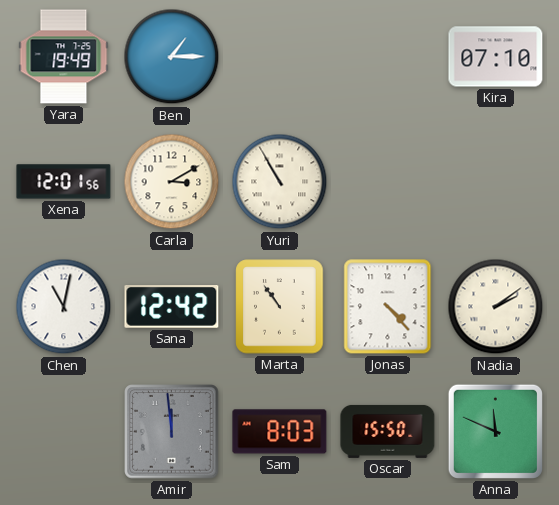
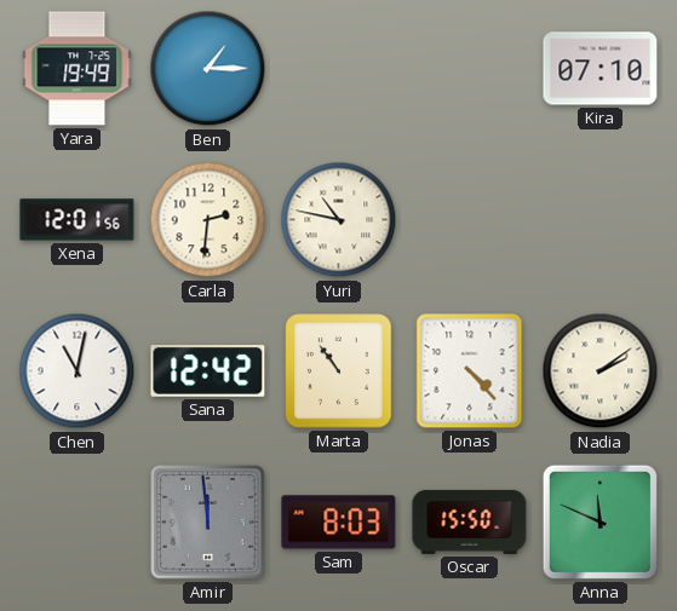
Carla: 3:10 -> 2:31 (208, 220)
Yuri: 10:55 -> 10:47 (339, 220)
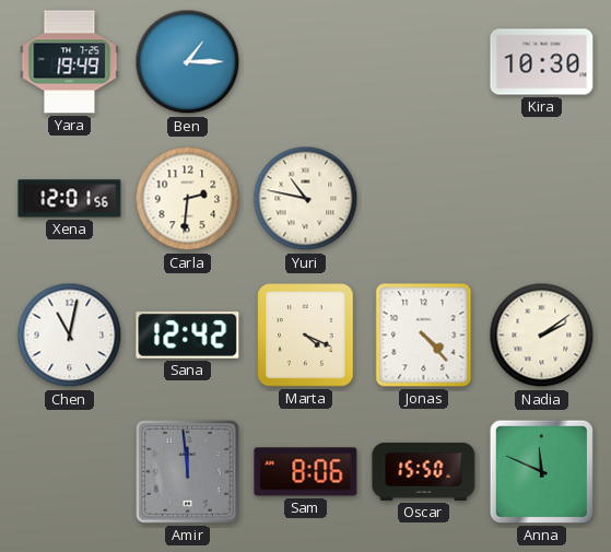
Kira: 07:10 -> 10:30 (542, 62)
Marta: 10:54 -> 4:19 (306, 336)
Sam: 8:03 -> 8:06 (306, 472)
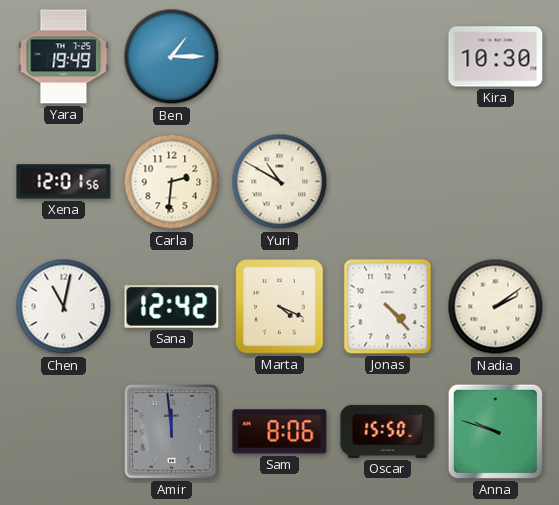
Yuri: 10:47 -> 10:50 (280, 182)
Anna: 11:49 -> 9:48 (495, 431)
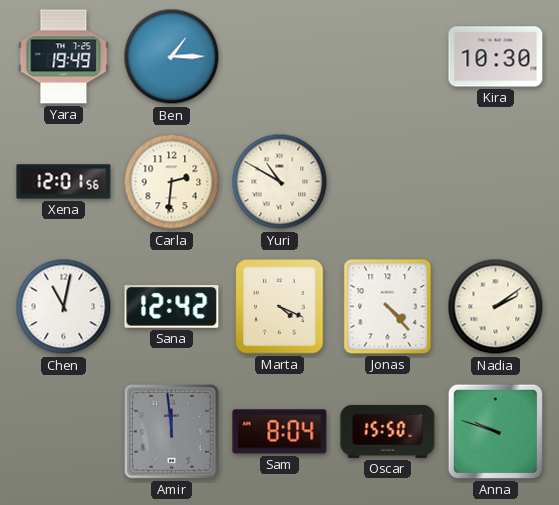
Sam: 8:06 -> 8:04 (280, 432)
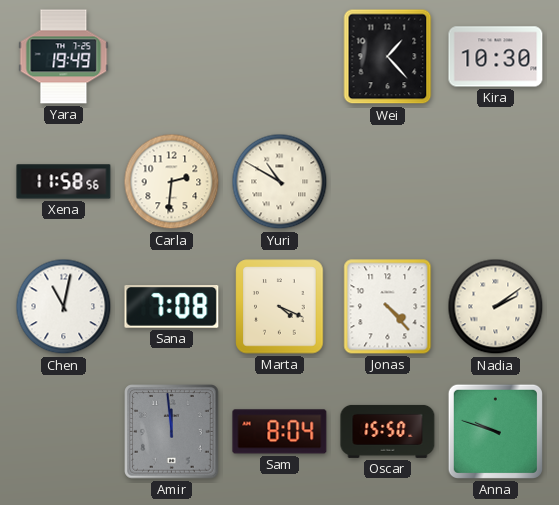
Ben: 1:15 -> none (172, 57)
Wei: none -> 1:23 (388, 57)
Xena: 12:01 -> 11:58 (64, 182)
Sana: 12:42 -> 7:08 (172, 307)
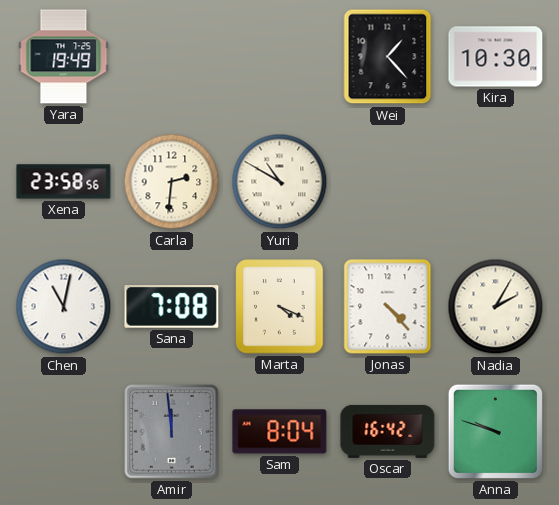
Xena: 11:58 -> 23:58 (64, 182)
Nadia: 2:09 -> 2:05 (496, 307)
Oscar: 15:50 -> 16:42 (388, 431)
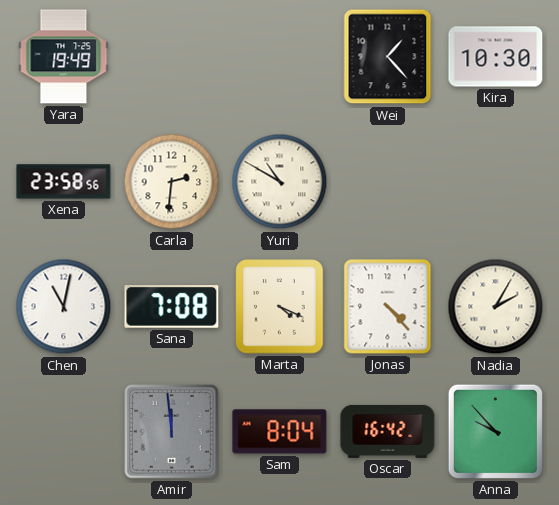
Anna: 9:48 -> 9:53 (495, 431)
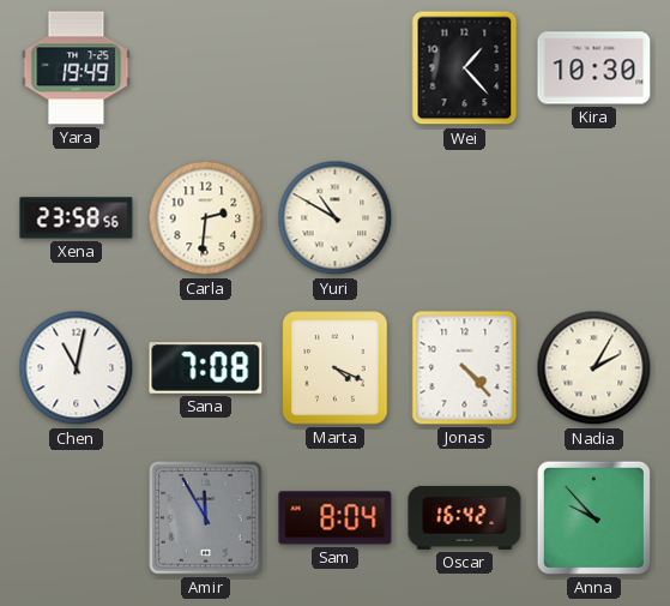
Amir: 11:59 -> 11:55 (206, 518)
